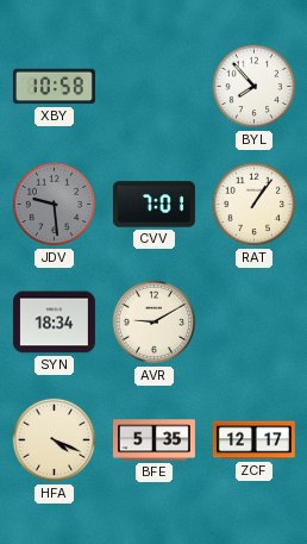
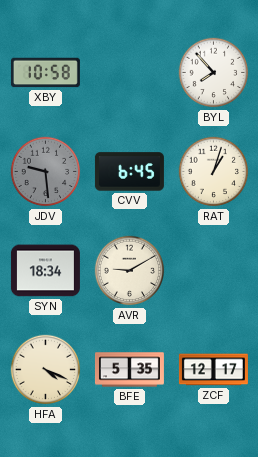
CVV: 7:01 -> 6:45 (129, 172)
RAT: 1:06 -> 1:03 (214, 172)
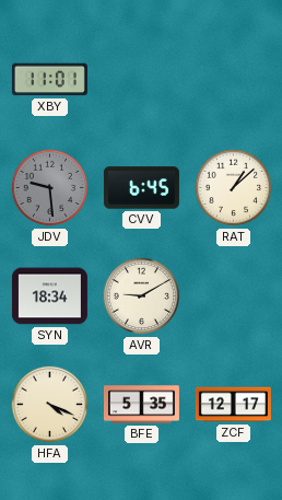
XBY: 10:58 -> 11:01 (49, 80)
BYL: 7:53 -> none (214, 73)
RAT: 1:03 -> 1:08 (234, 188)
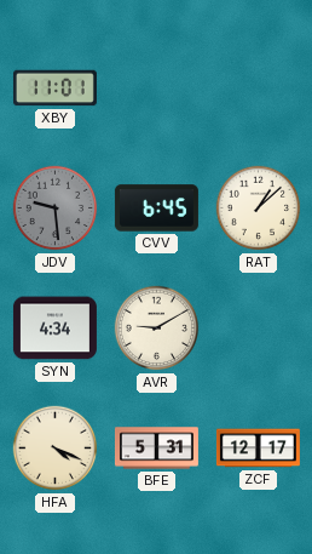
SYN: 18:34 -> 4:34 (54, 329)
BFE: 5:35 -> 5:31 (156, 449)
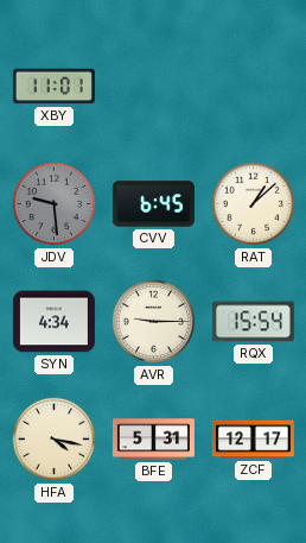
AVR: 9:10 -> 9:15 (154, 322)
RQX: none -> 15:54 (253, 322)
HFA: 4:19 -> 4:17 (55, 440)
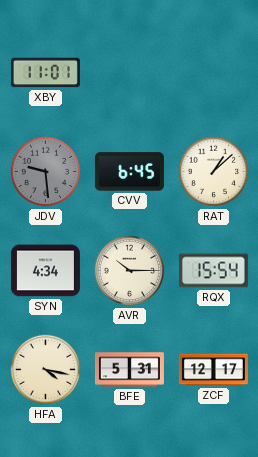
AVR: 9:15 -> 10:15 (130, 271)
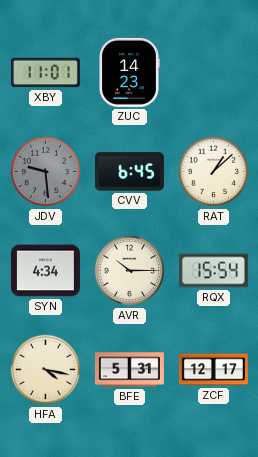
ZUC: none -> 14:23 (129, 72)
